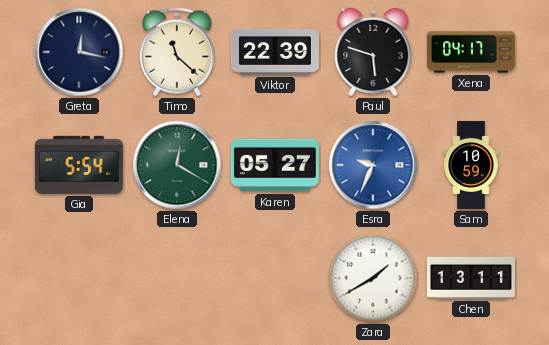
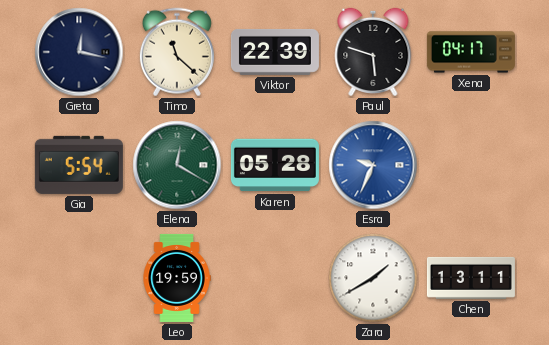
Karen: 05:27 -> 05:28 (275, 165)
Sam: 10:59 -> none (471, 165)
Leo: none -> 19:59 (177, 278)
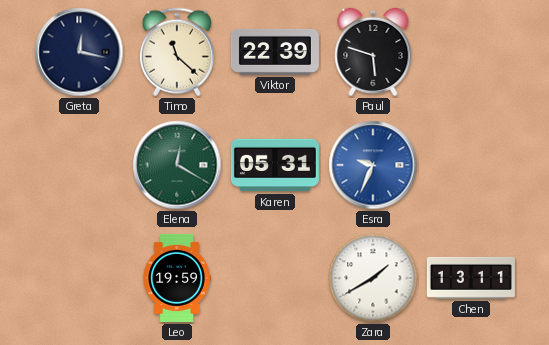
Xena: 04:17 -> none (471, 52)
Gia: 5:54 -> none (79, 165)
Karen: 05:28 -> 05:31 (275, 165)
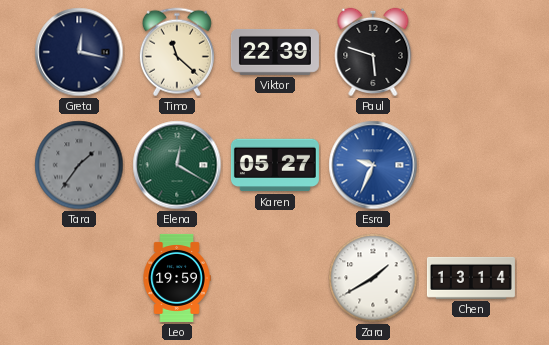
Tara: none -> 1:36 (79, 165)
Karen: 05:31 -> 05:27 (275, 165)
Chen: 13:11 -> 13:14 (471, 278)
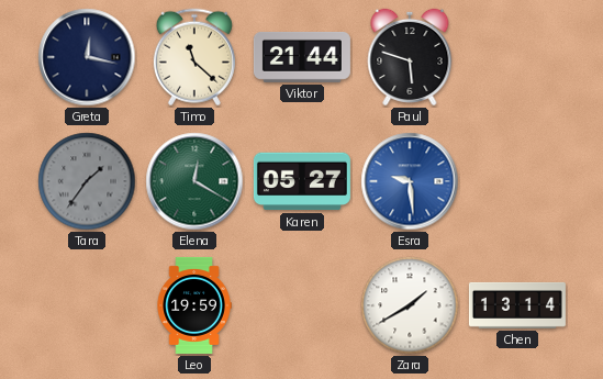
Viktor: 22:39 -> 21:44 (302, 57)
Esra: 9:34 -> 9:29 (410, 181)
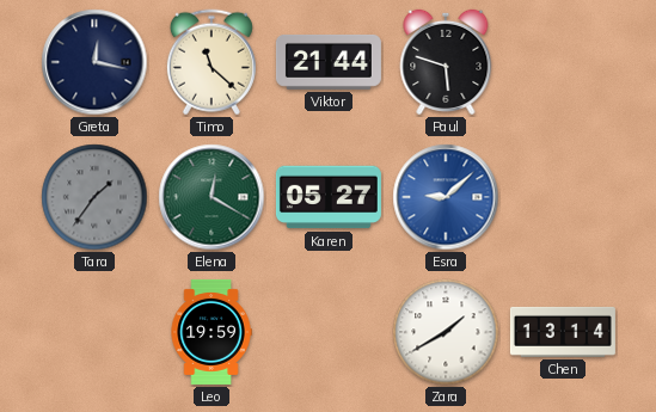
Esra: 9:29 -> 9:08 (446, 197)
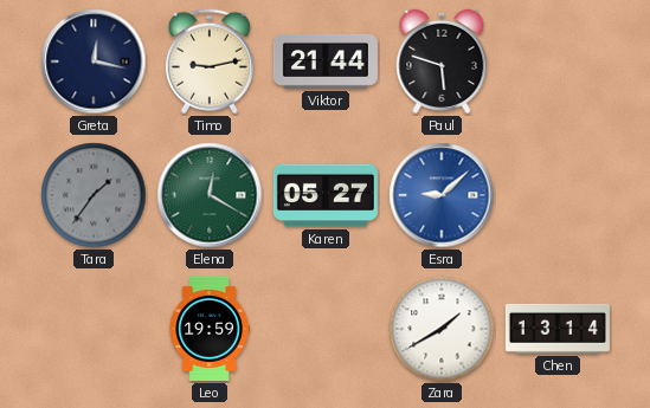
Timo: 11:22 -> 9:13 (210, 61)
